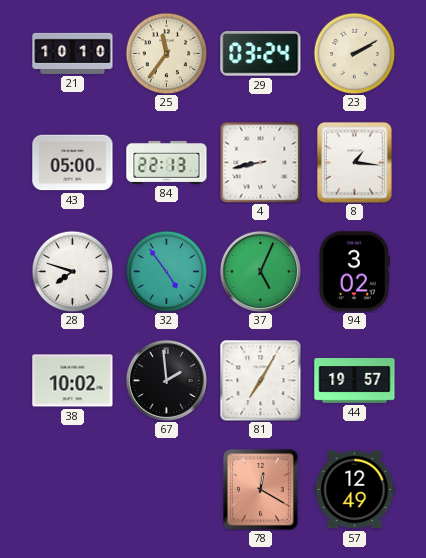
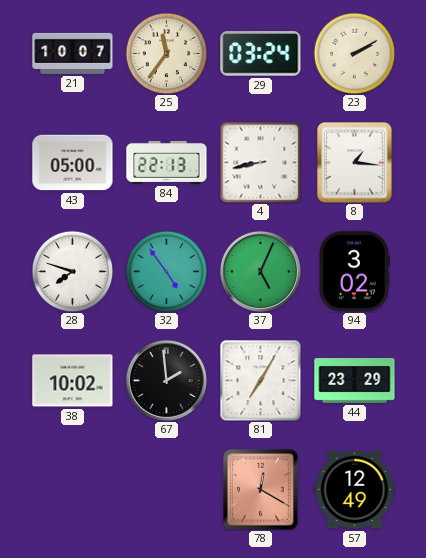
21: 10:10 -> 10:07 (73, 53)
44: 19:57 -> 23:29 (355, 381)
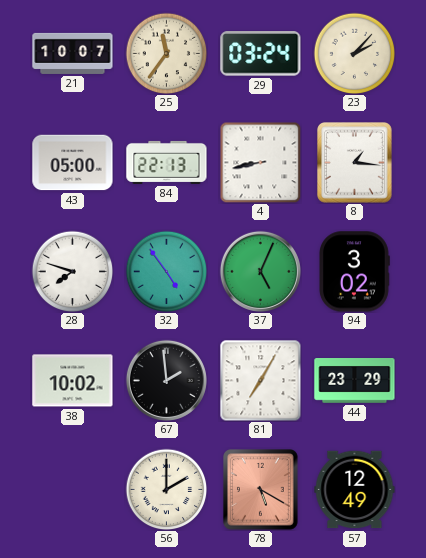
23: 2:10 -> 2:07 (354, 53)
56: none -> 2:00 (166, 489)
78: 12:20 -> 5:20 (261, 490)
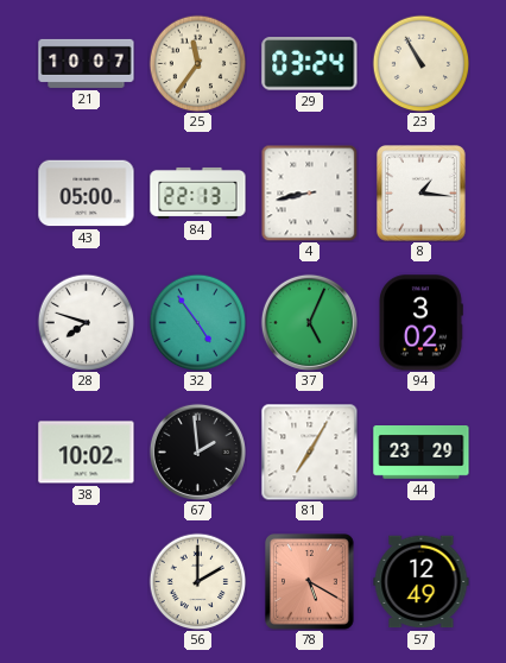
23: 2:07 -> 10:55 (420, 63)
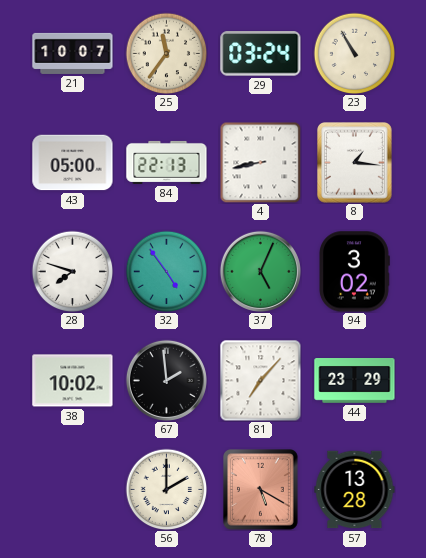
81: 7:05 -> 7:07 (260, 380)
57: 12:49 -> 13:28 (355, 490)
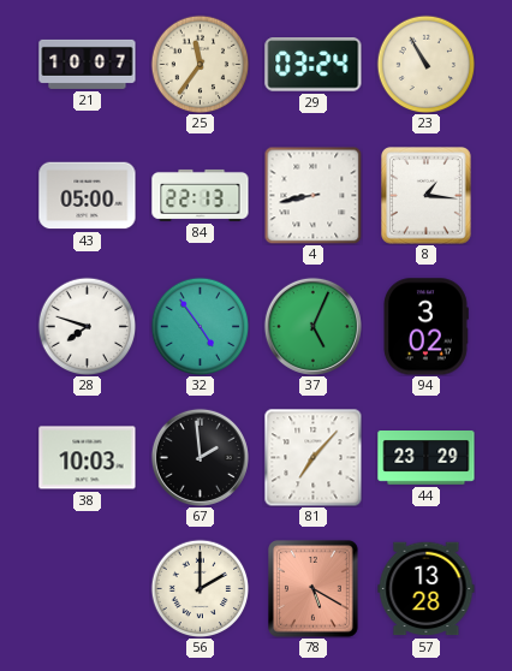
38: 10:02 -> 10:03 (88, 458)
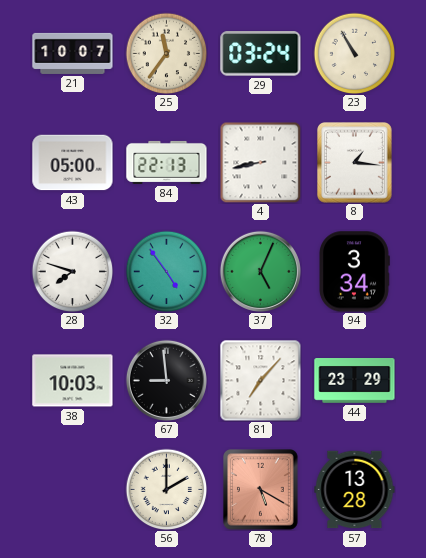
94: 3:02 -> 3:34 (354, 272)
67: 1:59 -> 8:59 (166, 380)
